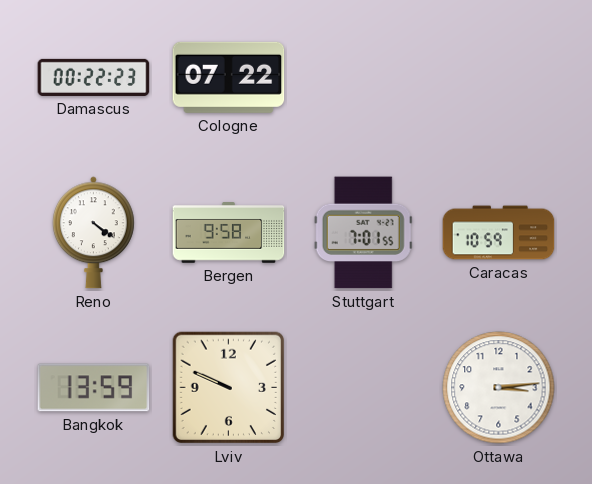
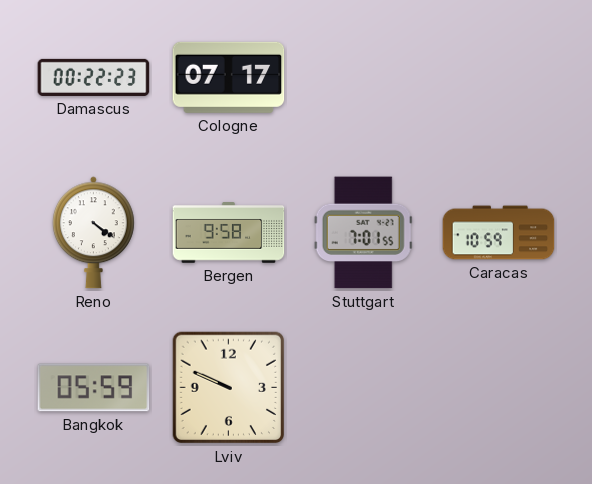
Cologne: 07:22 -> 07:17 (229, 77)
Bangkok: 13:59 -> 05:59 (94, 388)
Ottawa: 3:14 -> none (499, 388)
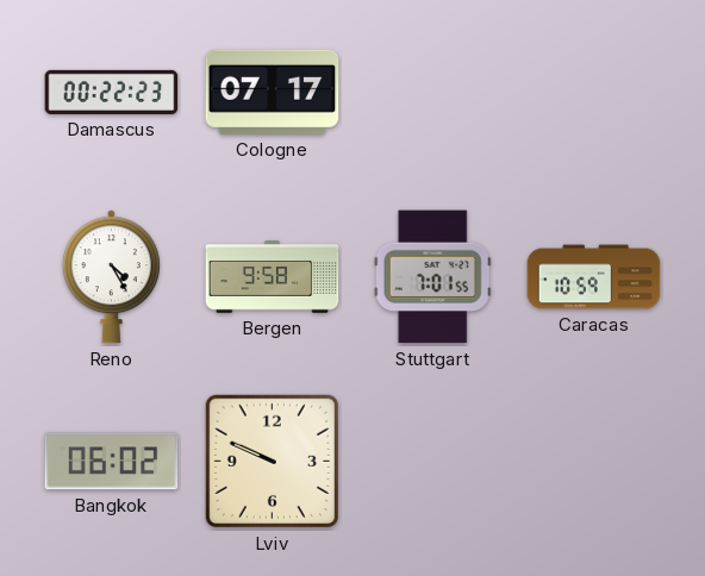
Reno: 4:21 -> 4:25 (111, 277)
Bangkok: 05:59 -> 06:02 (112, 462)
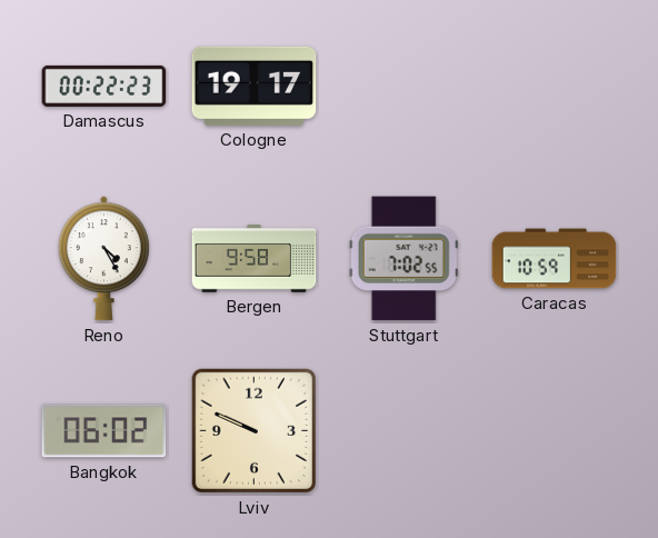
Cologne: 07:17 -> 19:17 (255, 86)
Stuttgart: 7:01 -> 7:02 (403, 259)
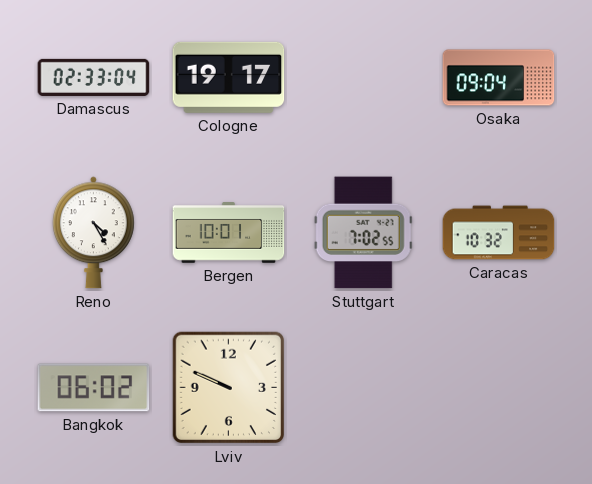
Damascus: 00:22 -> 02:33 (94, 77)
Osaka: none -> 09:04 (499, 78)
Bergen: 9:58 -> 10:01 (229, 233)
Caracas: 10:59 -> 10:32 (499, 233)
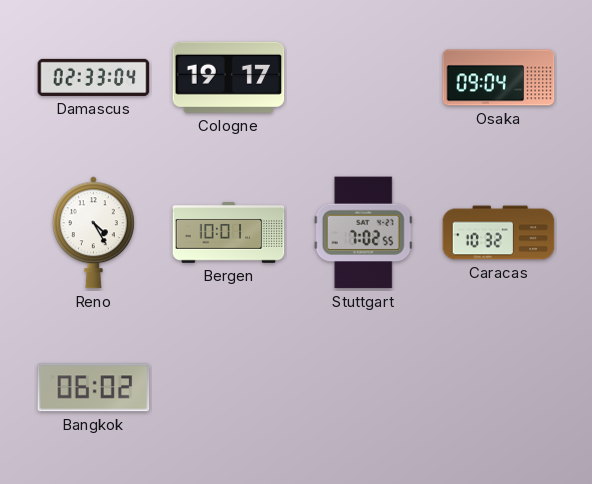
Lviv: 9:49 -> none (229, 388)
